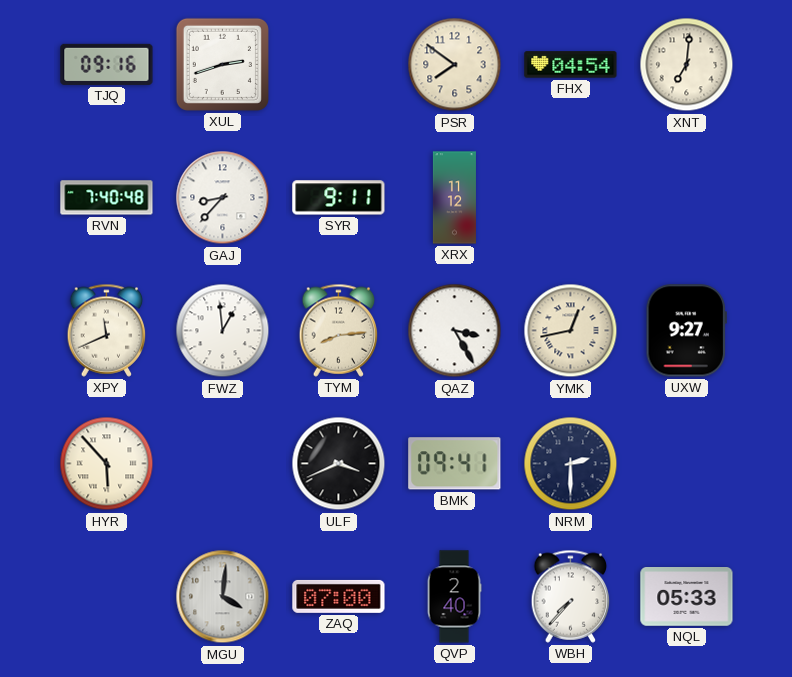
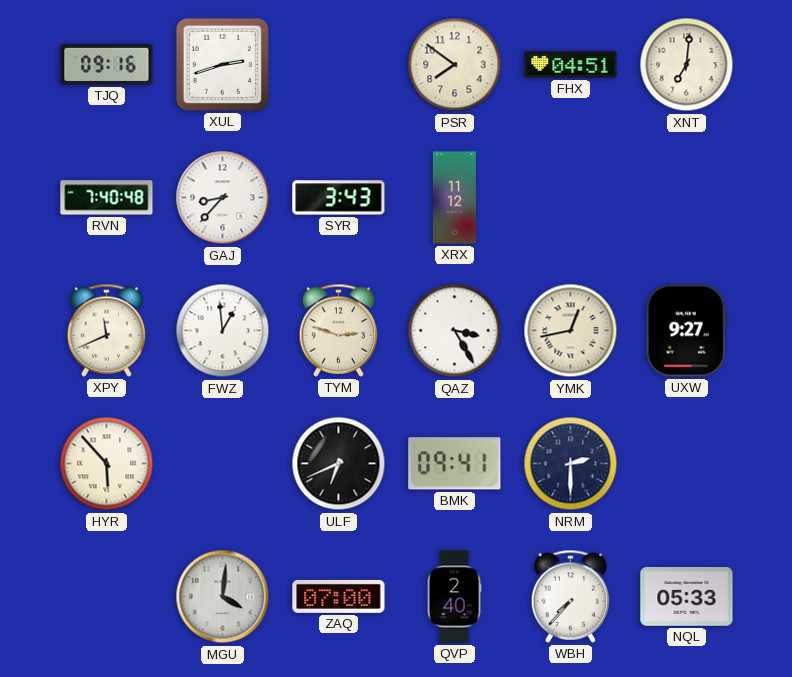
FHX: 04:54 -> 04:51 (571, 65)
SYR: 9:11 -> 3:43 (339, 198)
TYM: 8:14 -> 2:48 (339, 330)
ULF: 3:41 -> 6:41 (339, 464)
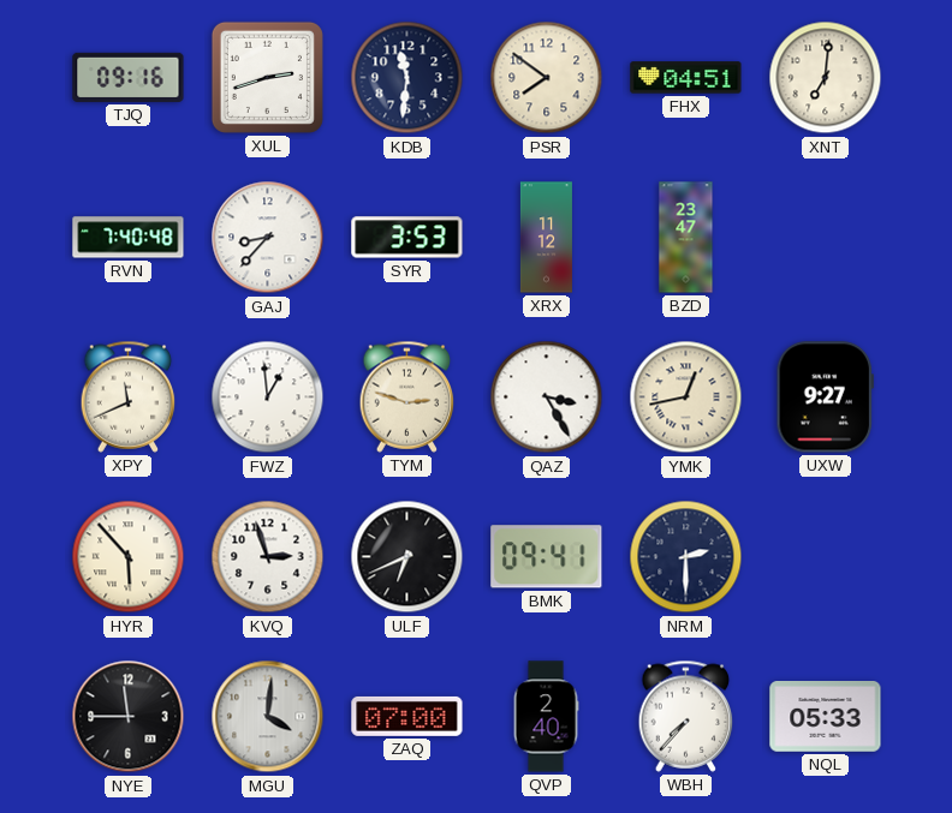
KDB: none -> 11:31 (407, 78)
SYR: 3:43 -> 3:53 (407, 238)
BZD: none -> 23:47 (686, 238)
KVQ: none -> 2:57 (268, 557)
NYE: none -> 11:45 (129, 717)
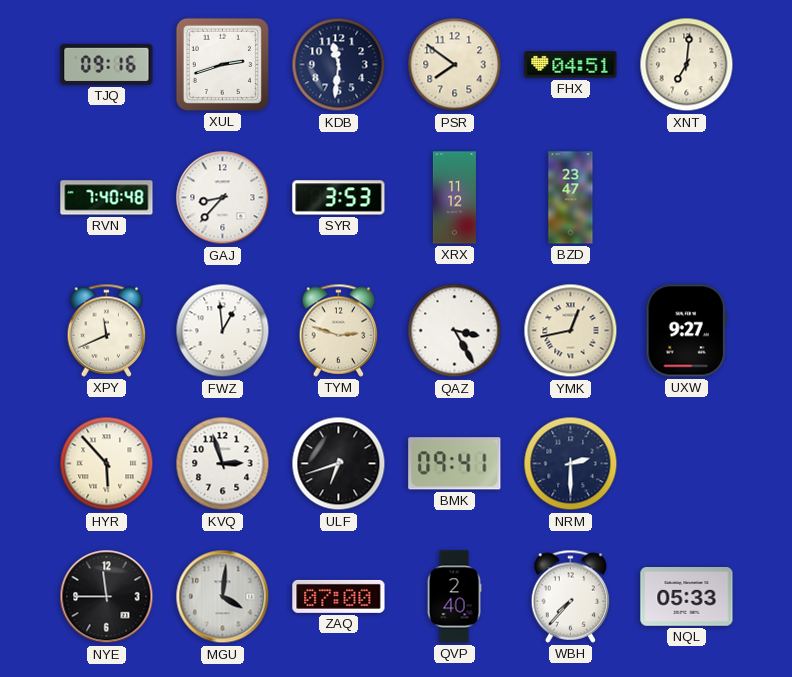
ULF: 6:41 -> 6:42 (339, 464)
